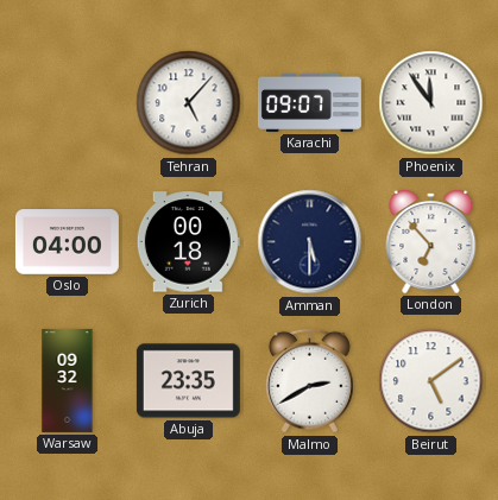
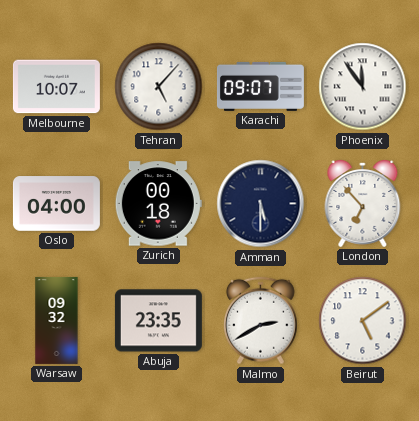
Melbourne: none -> 10:07 (56, 87)
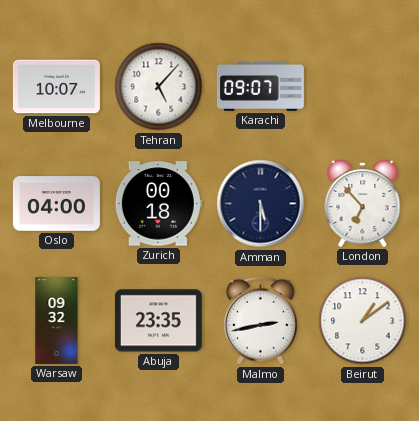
Phoenix: 11:54 -> none (363, 87)
Malmo: 2:40 -> 2:43 (261, 321)
Beirut: 5:09 -> 1:09 (363, 321)
